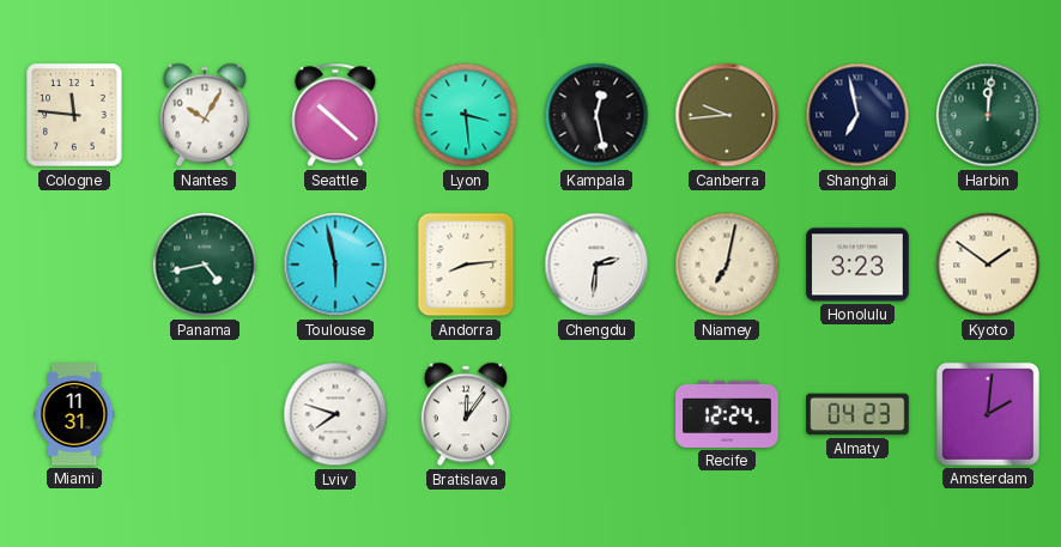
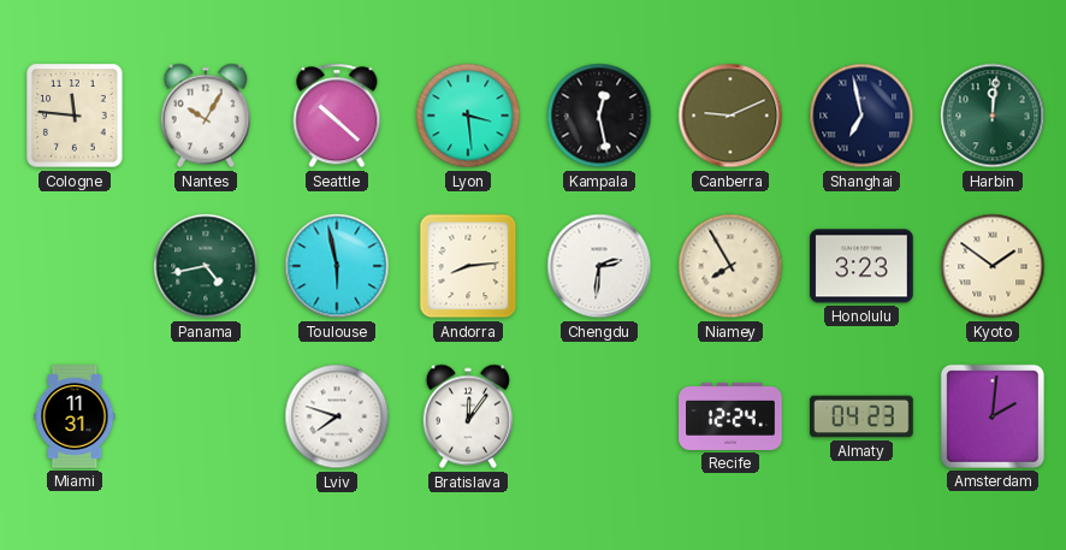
Canberra: 9:44 -> 9:11 (730, 116)
Niamey: 7:02 -> 7:55 (730, 266)
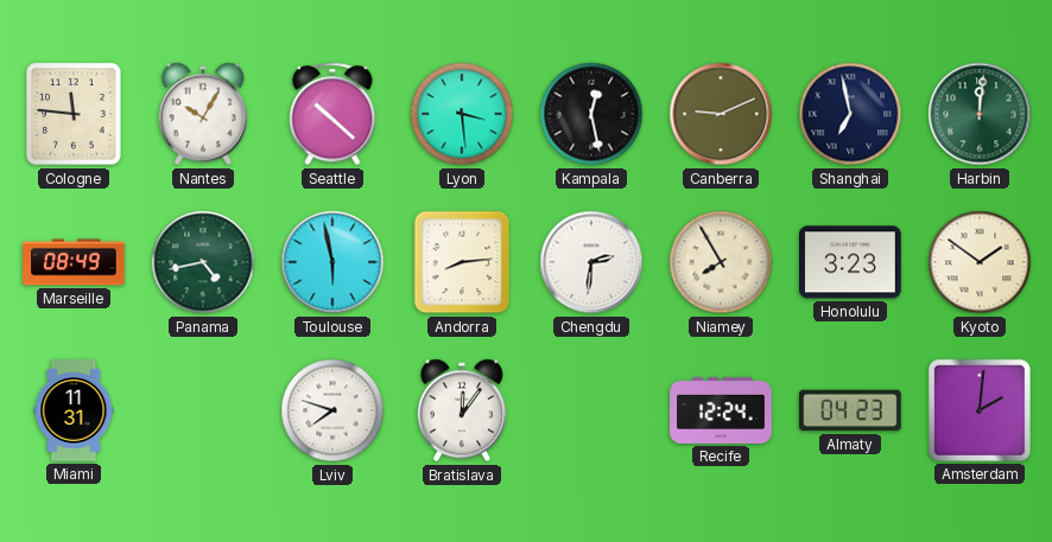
Marseille: none -> 08:49 (74, 262)
